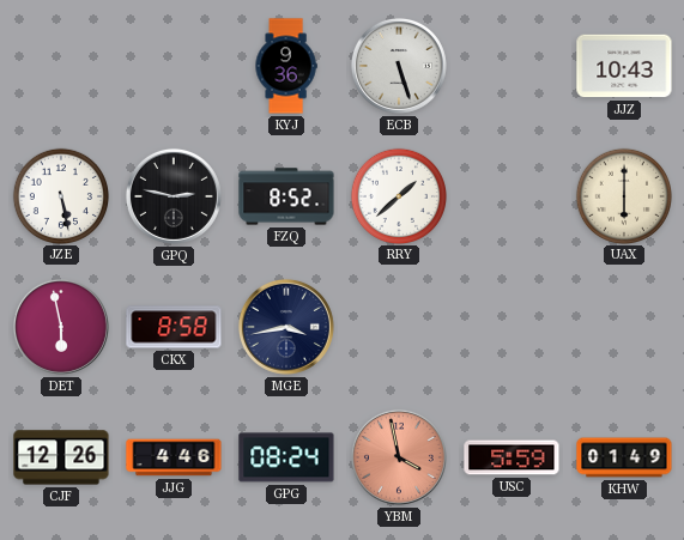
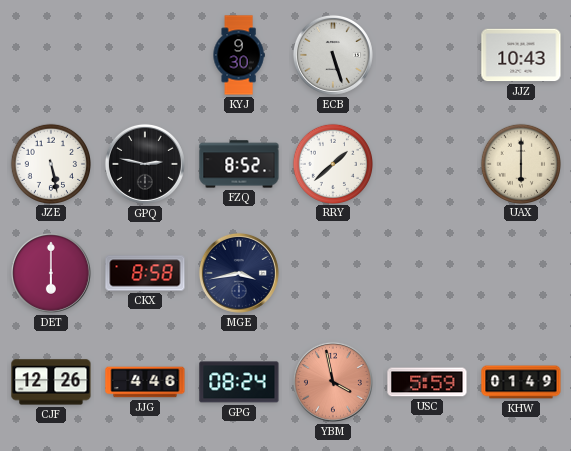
KYJ: 9:36 -> 9:30 (239, 55)
DET: 5:58 -> 6:00 (51, 273)
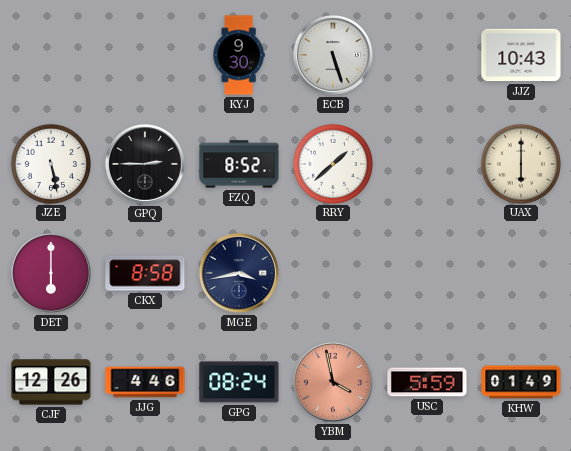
GPQ: 2:47 -> 2:45 (145, 164)
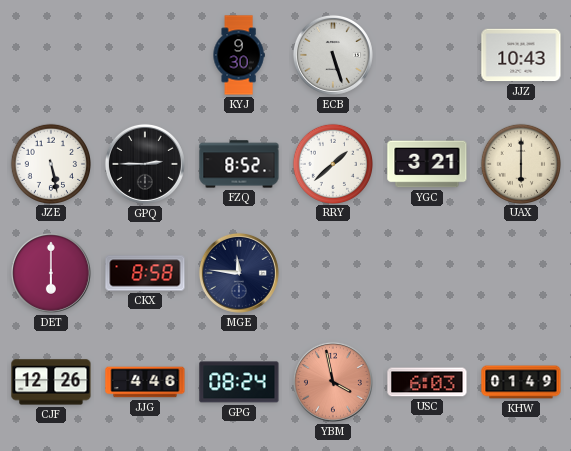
YGC: none -> 3:21 (427, 164)
MGE: 3:43 -> 11:46 (239, 273)
USC: 5:59 -> 6:03 (427, 382)
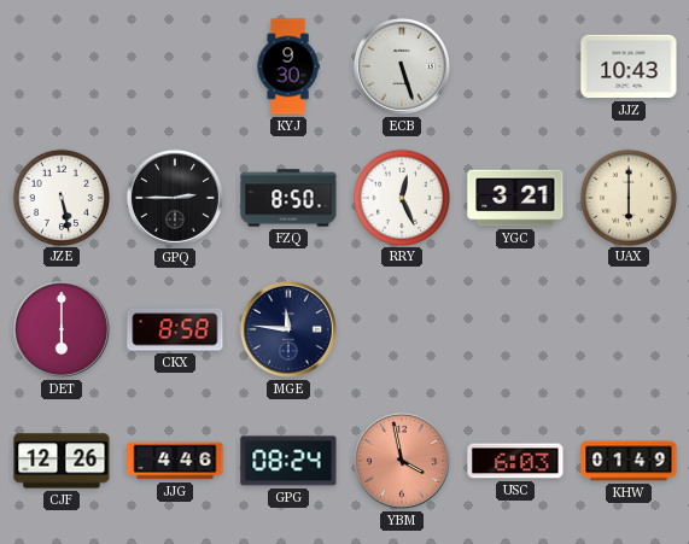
FZQ: 8:52 -> 8:50 (288, 198)
RRY: 1:38 -> 12:26 (401, 197)
